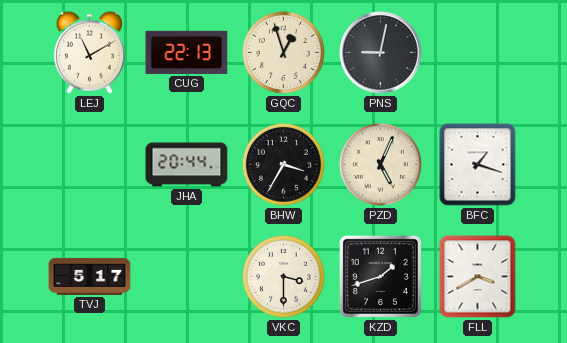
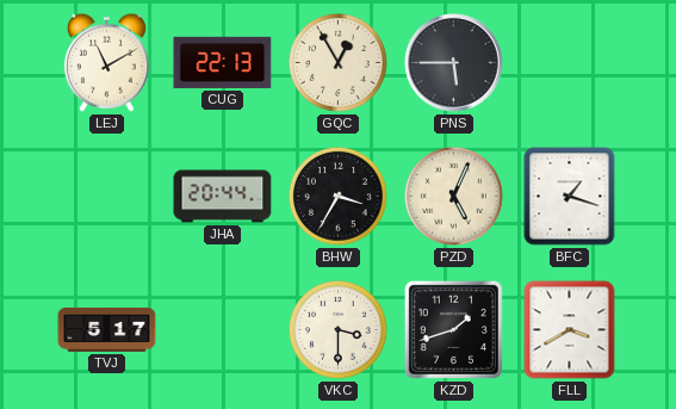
GQC: 12:57 -> 12:55 (337, 62)
PNS: 9:02 -> 5:45 (454, 63)
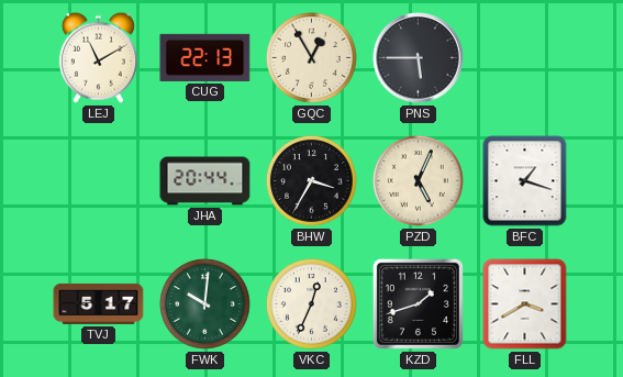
FWK: none -> 10:01 (204, 303)
VKC: 3:30 -> 12:34 (311, 303)
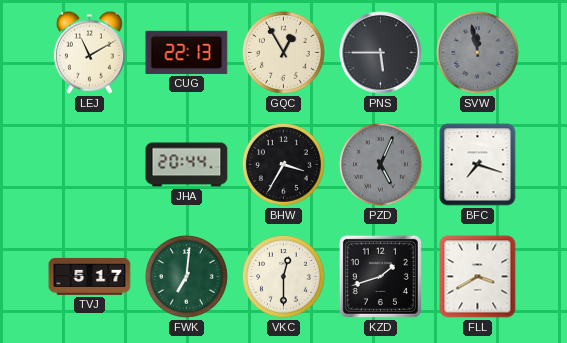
SVW: none -> 11:58 (477, 52)
PZD dial: cream -> grey (380, 164)
BFC: 1:18 -> 7:18 (478, 165)
FWK: 10:01 -> 7:01 (186, 276)
VKC: 12:34 -> 12:30 (283, 276)
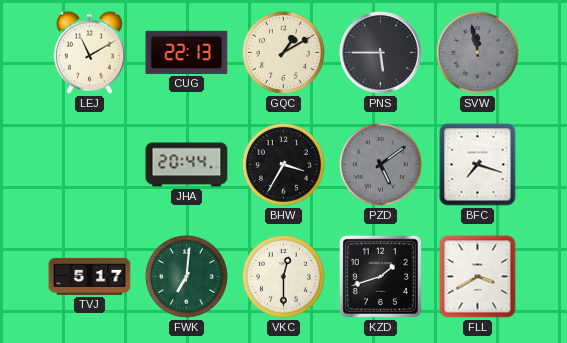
GQC: 12:55 -> 1:10 (283, 52)
PZD: 5:04 -> 5:09 (380, 164)
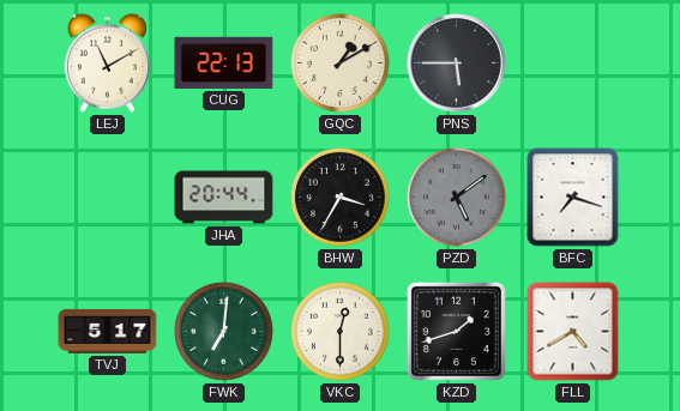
SVW: 11:58 -> none (477, 52)
FLL: 3:40 -> 4:40 (573, 332)
